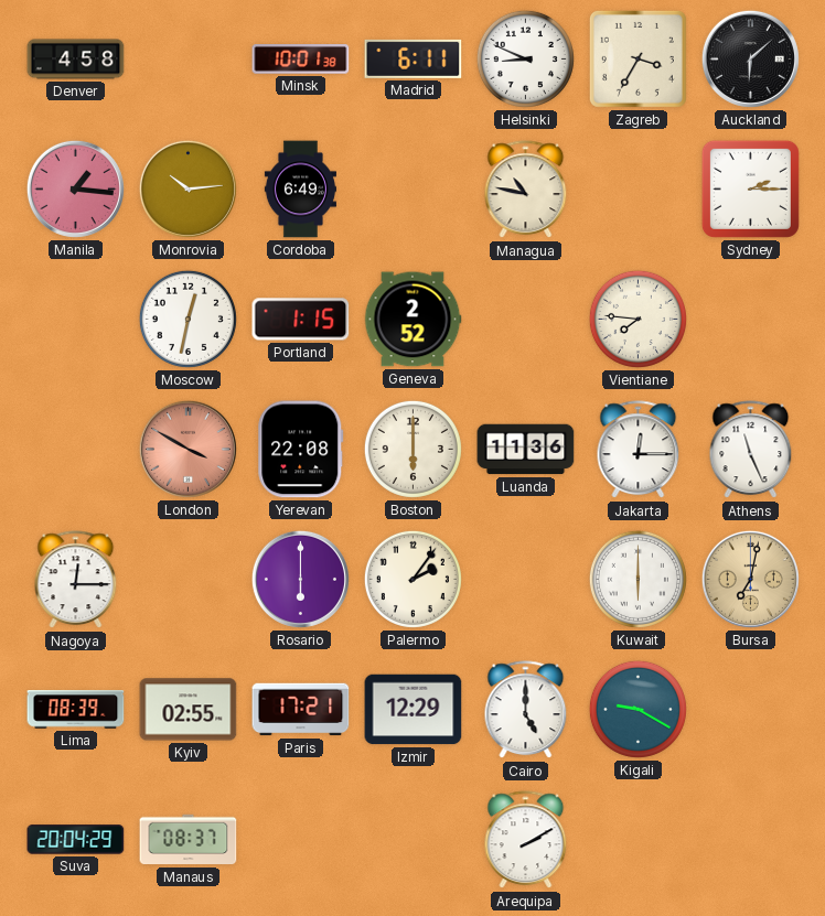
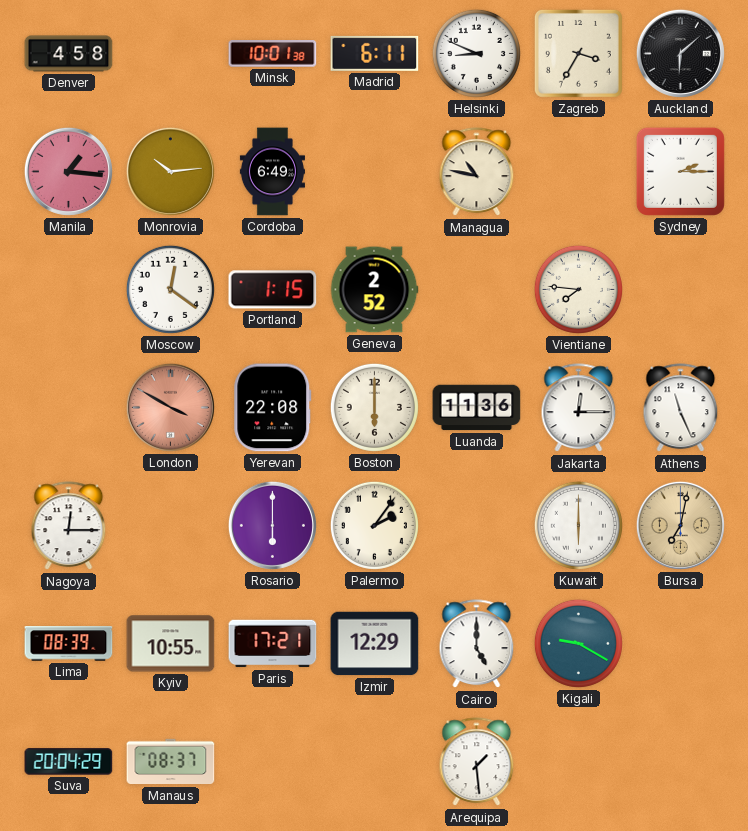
Moscow: 12:32 -> 12:21 (170, 289)
Kyiv: 02:55 -> 10:55 (171, 644)
Arequipa: 2:10 -> 1:29 (477, 762)
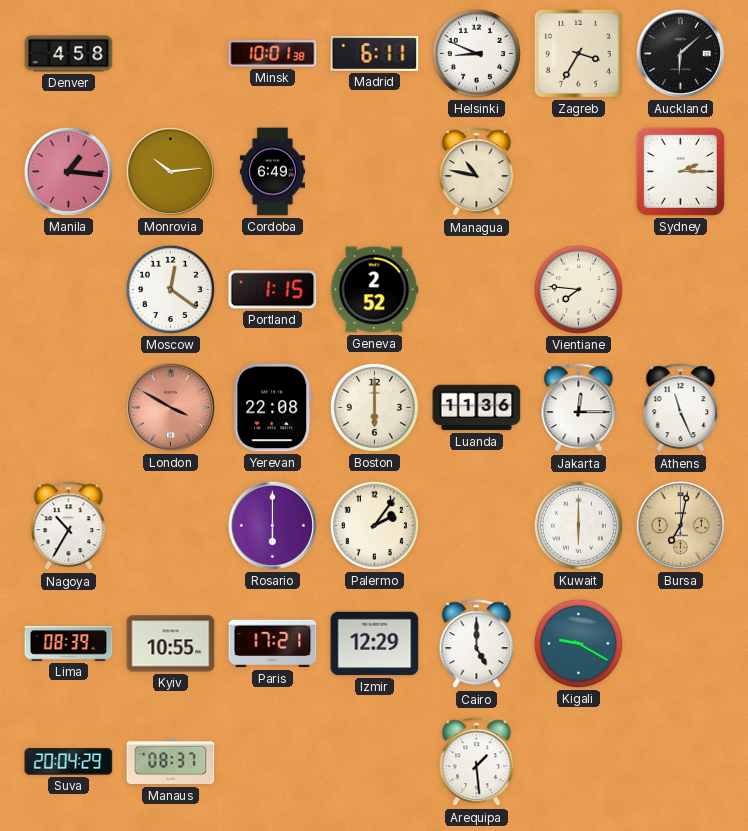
Nagoya: 12:15 -> 10:35 (69, 526)
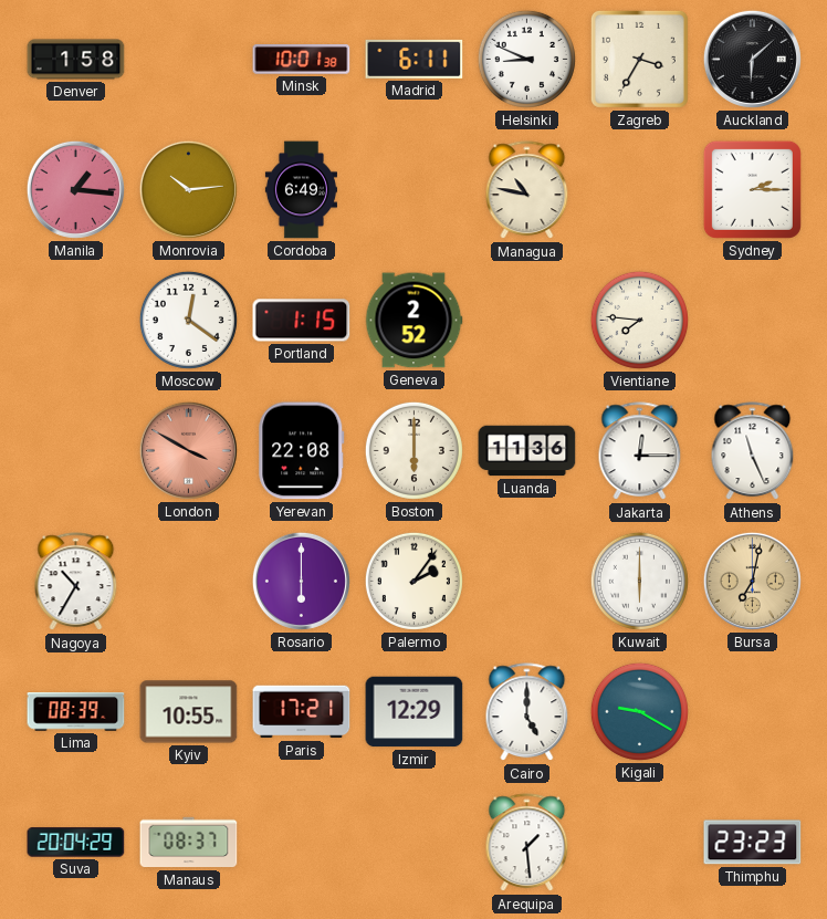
Denver: 4:58 -> 1:58 (76, 60)
Thimphu: none -> 23:23 (753, 843)
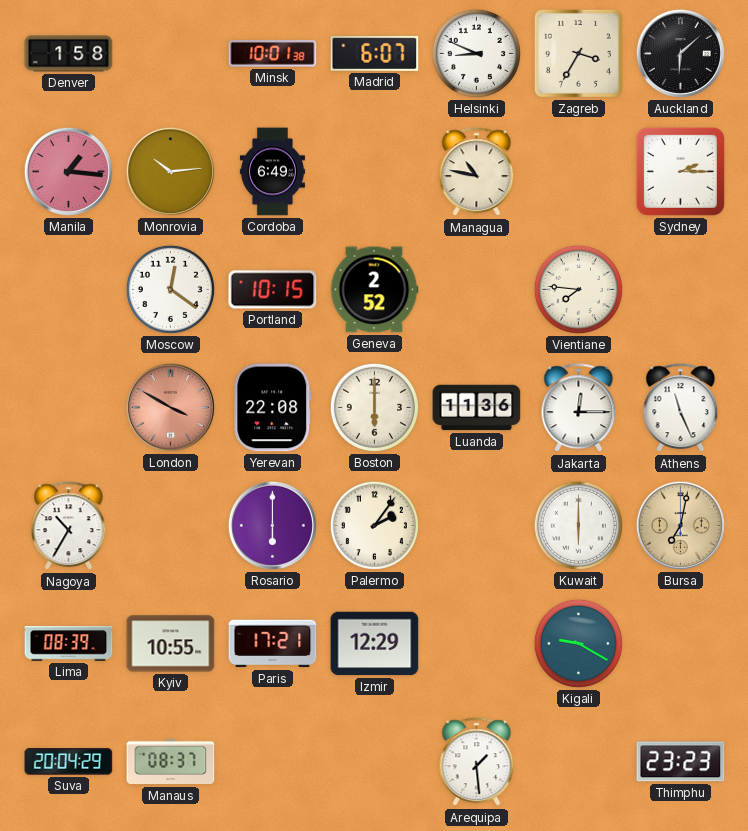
Madrid: 6:11 -> 6:07 (375, 53)
Portland: 1:15 -> 10:15 (273, 290)
Cairo: 5:00 -> none (527, 712)
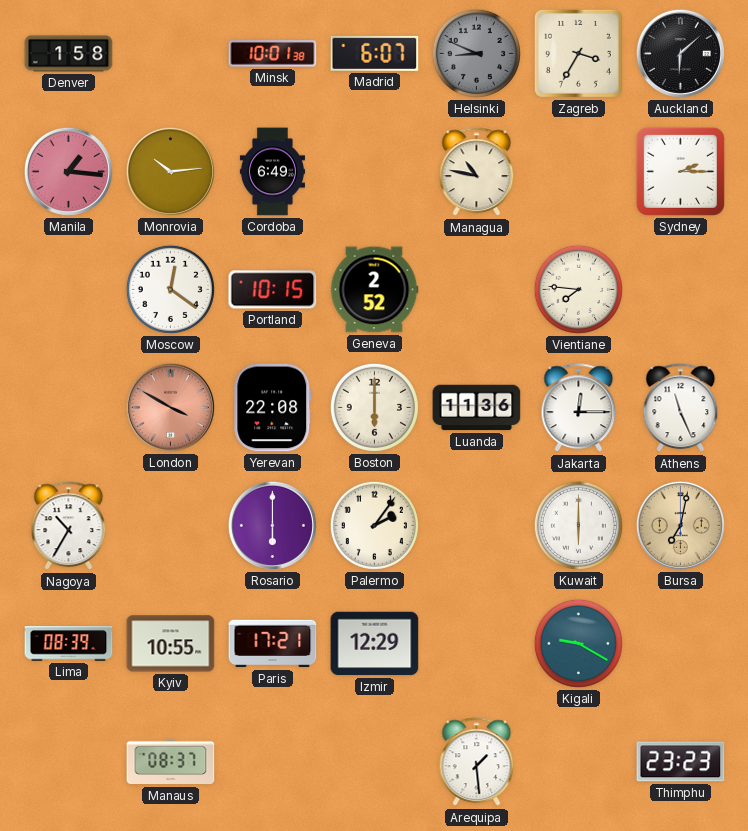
Helsinki dial: white -> grey (476, 53)
Suva: 20:04 -> none (69, 762)
